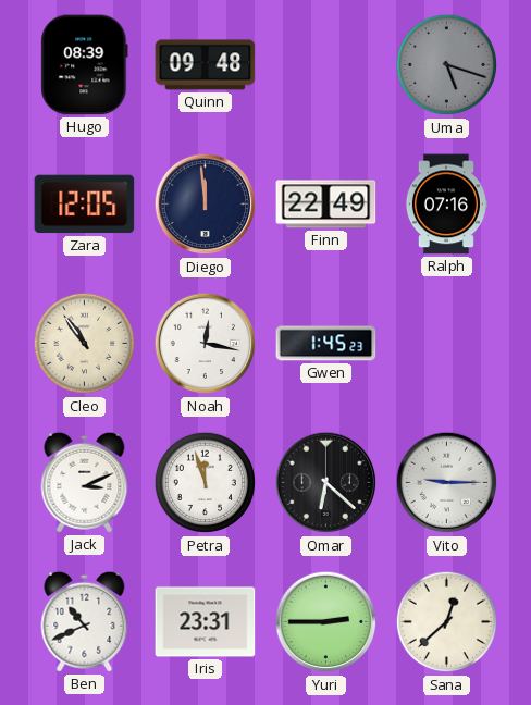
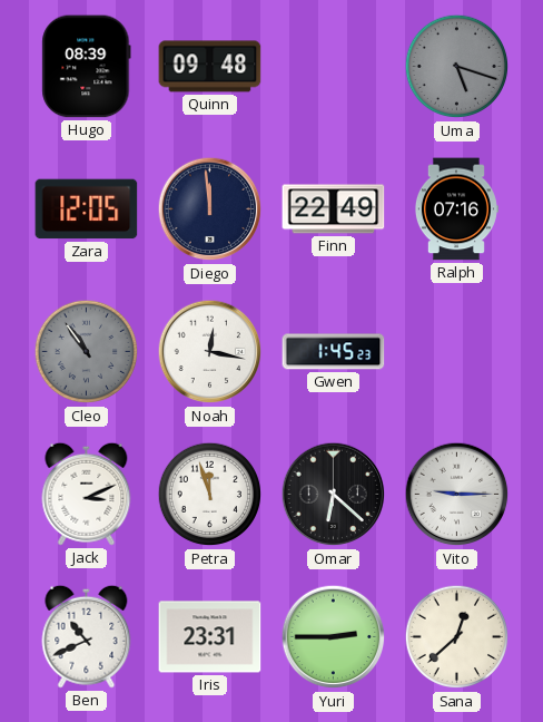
Cleo dial: cream -> grey (87, 352)
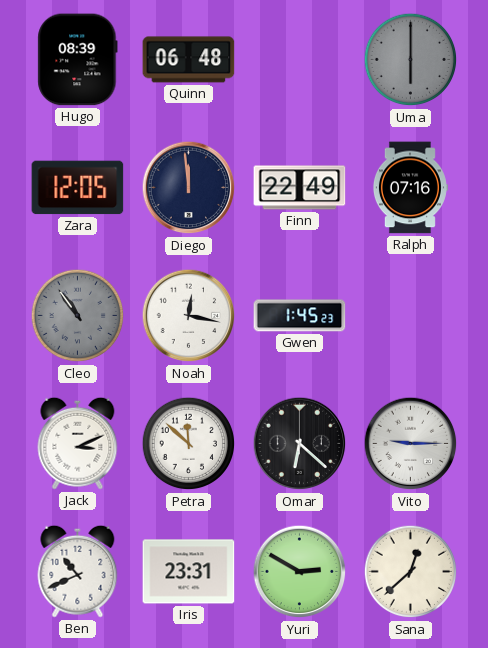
Quinn: 09:48 -> 06:48 (189, 60)
Uma: 5:18 -> 6:00 (411, 60)
Petra: 11:57 -> 11:52 (189, 444)
Yuri: 2:45 -> 2:50 (300, 572)
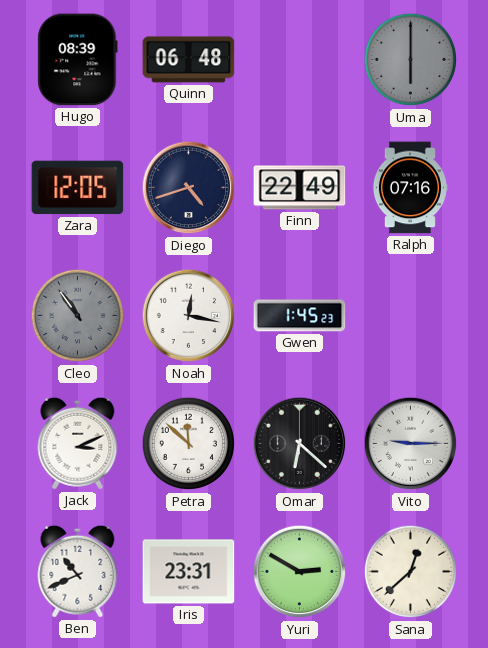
Diego: 11:59 -> 4:42 (189, 188)
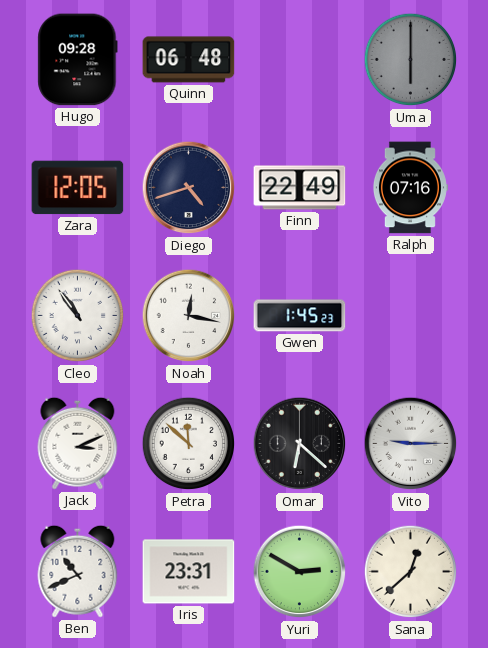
Hugo: 08:39 -> 09:28 (78, 60)
Cleo dial: grey -> white (78, 316)
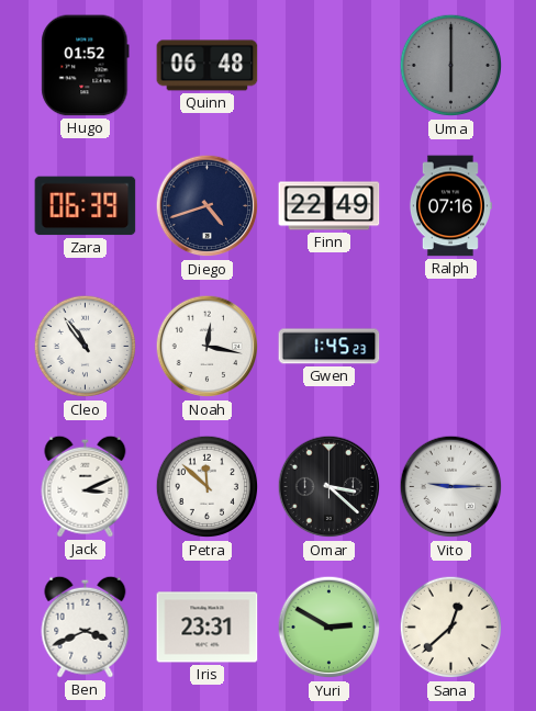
Hugo: 09:28 -> 01:52 (86, 66)
Zara: 12:05 -> 06:39 (86, 206)
Omar: 6:22 -> 3:22 (330, 487)
Ben: 10:41 -> 3:41 (86, 627)
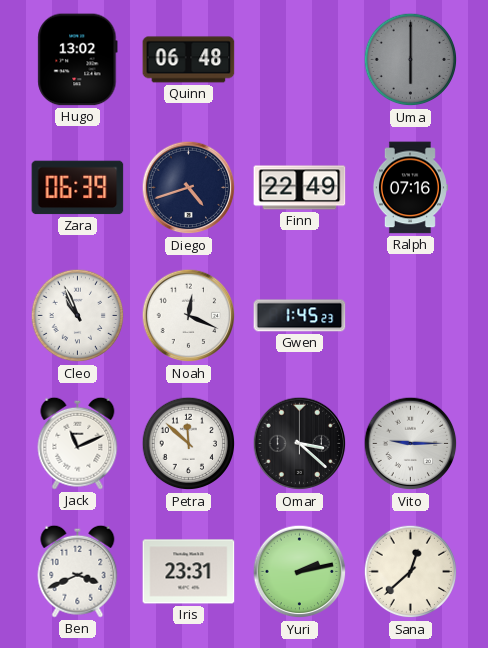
Hugo: 01:52 -> 13:02 (78, 60)
Cleo: 10:54 -> 10:56 (78, 316)
Noah: 12:17 -> 12:19 (189, 316)
Jack: 3:11 -> 11:11 (78, 443)
Yuri: 2:50 -> 2:13 (300, 572)
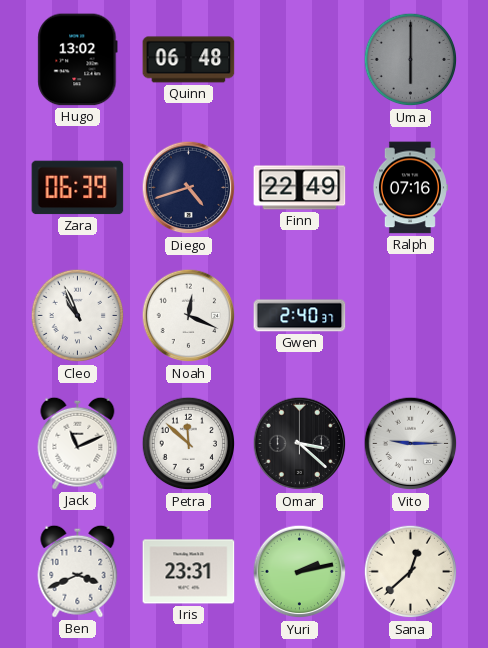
Gwen: 1:45 -> 2:40 (300, 316)
